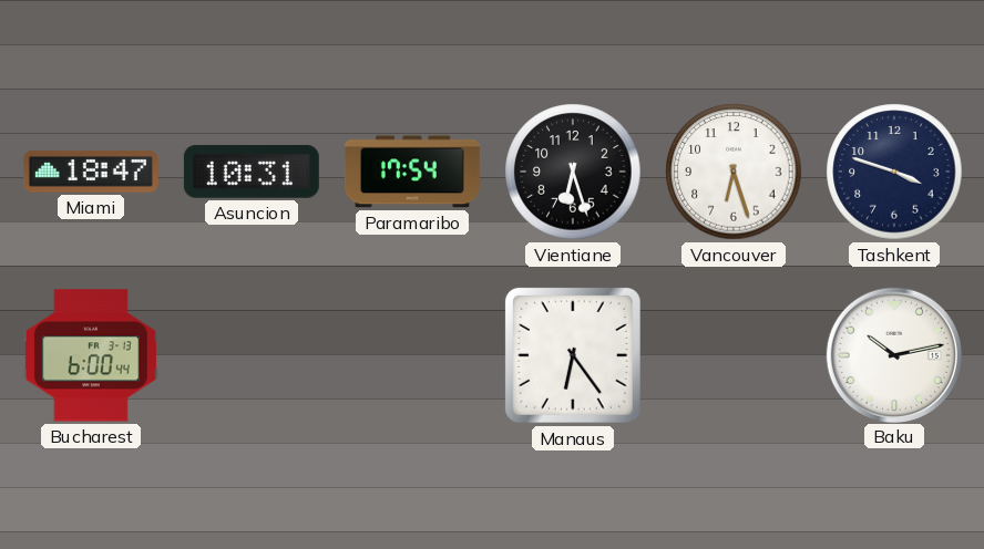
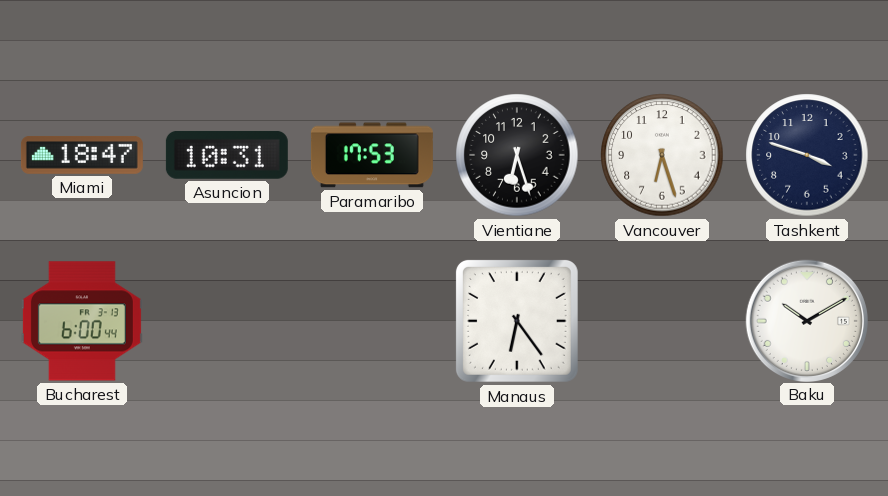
Paramaribo: 17:54 -> 17:53 (372, 155)
Baku: 10:13 -> 10:10 (806, 320)
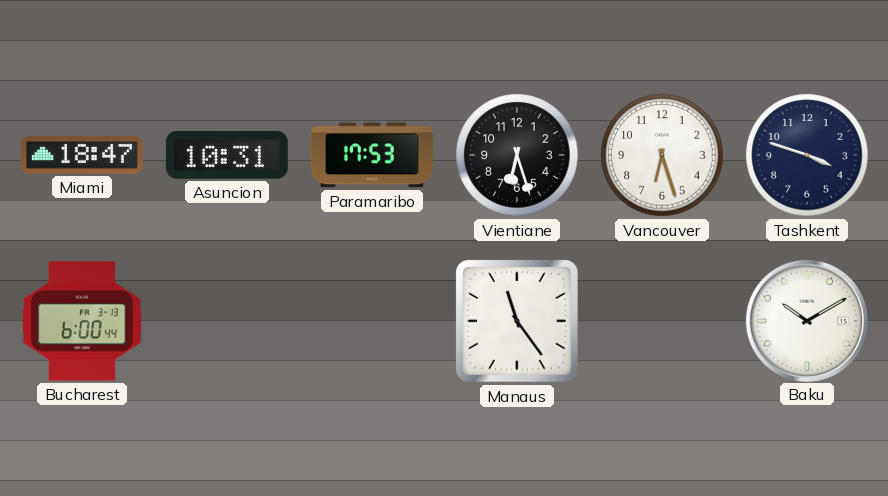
Manaus: 6:24 -> 11:24 (517, 321)
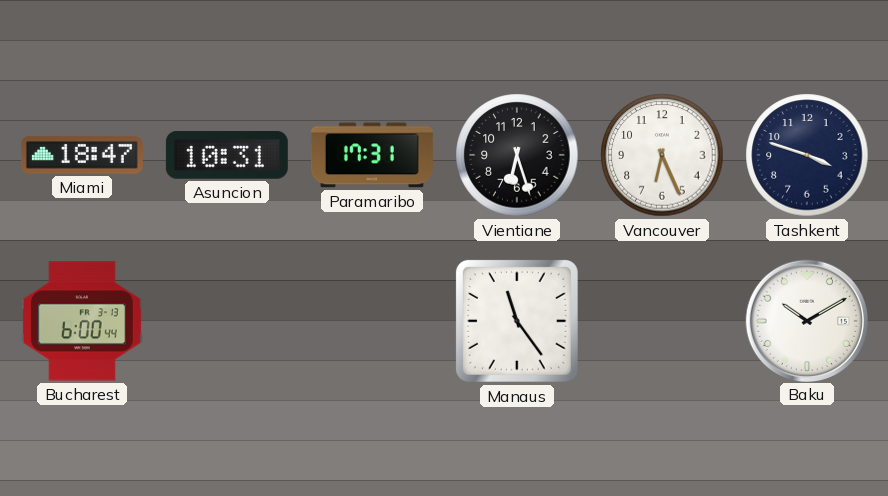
Paramaribo: 17:53 -> 17:31 (372, 155)
Vancouver: 6:27 -> 6:26 (662, 155)
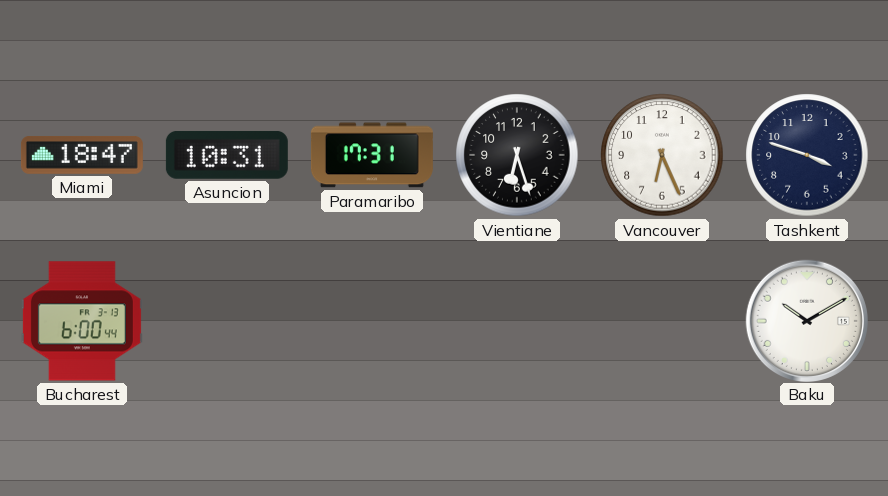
Manaus: 11:24 -> none (517, 321)
